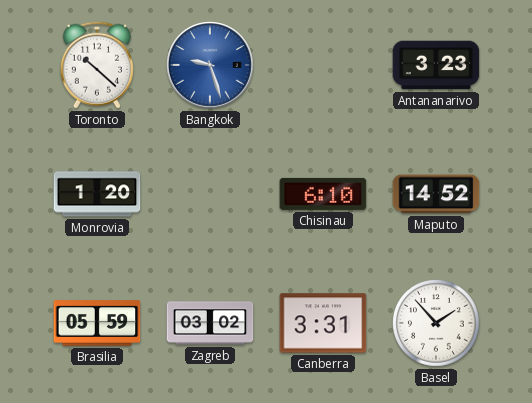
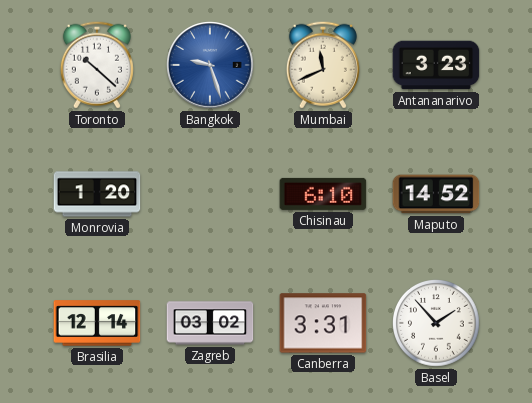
Mumbai: none -> 11:41 (323, 65)
Brasilia: 05:59 -> 12:14 (97, 323)
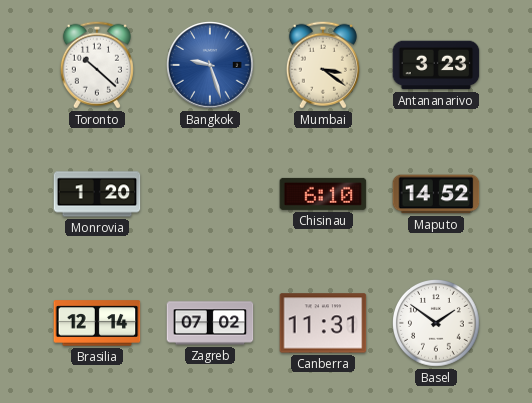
Mumbai: 11:41 -> 3:21 (323, 65)
Zagreb: 03:02 -> 07:02 (210, 323)
Canberra: 3:31 -> 11:31 (323, 323)
Basel: 1:53 -> 1:51 (437, 324)
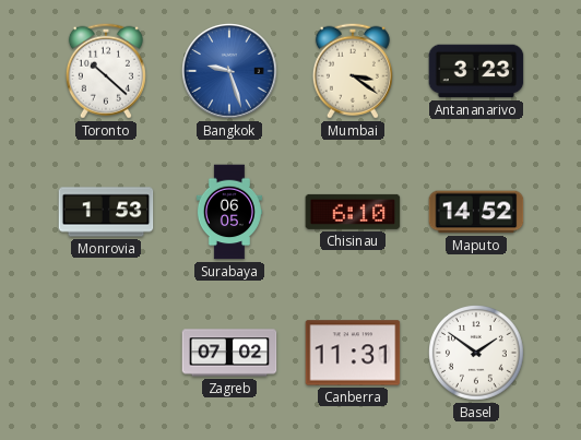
Monrovia: 1:20 -> 1:53 (106, 212)
Surabaya: none -> 06:05 (228, 212)
Brasilia: 12:14 -> none (97, 323)
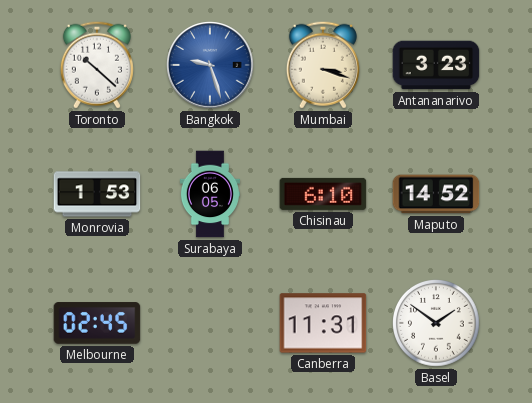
Mumbai: 3:21 -> 3:18 (323, 65)
Melbourne: none -> 02:45 (97, 323)
Zagreb: 07:02 -> none (229, 353)
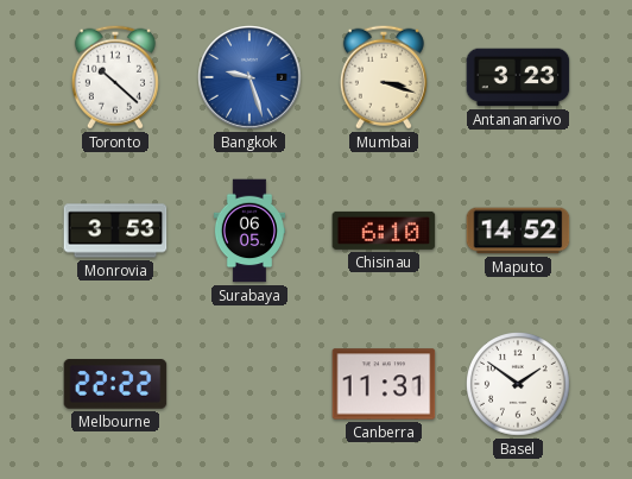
Monrovia: 1:53 -> 3:53 (115, 231)
Melbourne: 02:45 -> 22:22 (115, 384)
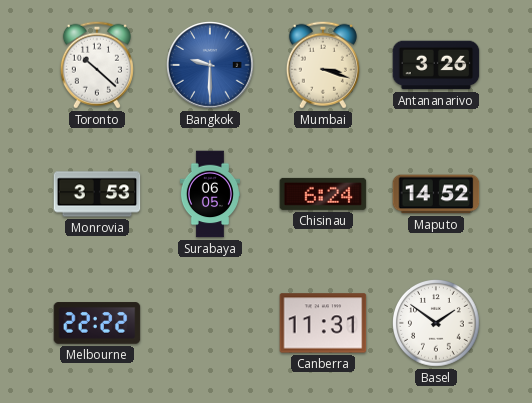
Bangkok: 9:27 -> 9:30 (210, 65)
Antananarivo: 3:23 -> 3:26 (436, 65)
Chisinau: 6:10 -> 6:24 (323, 194)
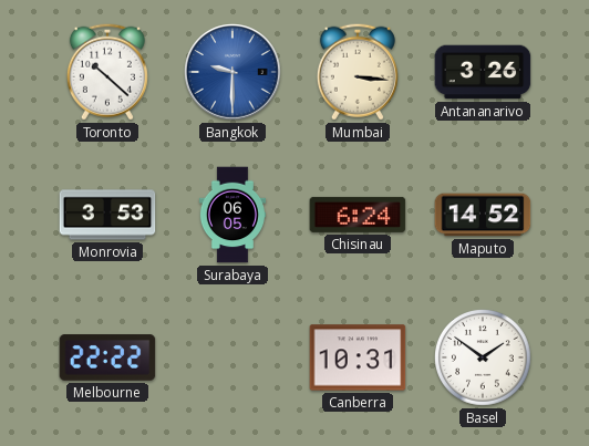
Mumbai: 3:18 -> 3:16 (358, 72)
Canberra: 11:31 -> 10:31 (358, 357)
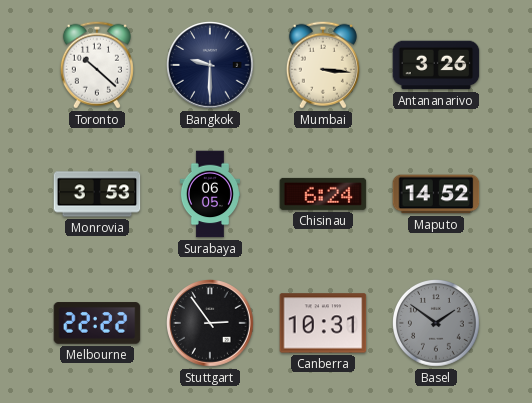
Bangkok dial: blue -> navy (210, 65)
Stuttgart: none -> 2:54 (210, 323)
Basel dial: white -> grey (437, 324)
